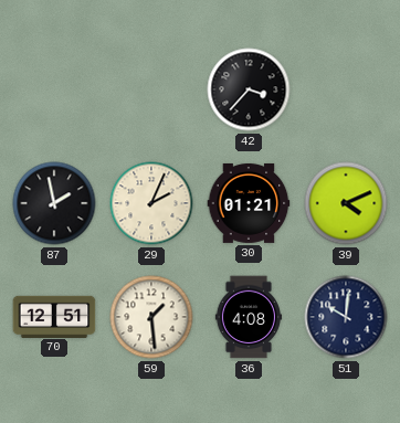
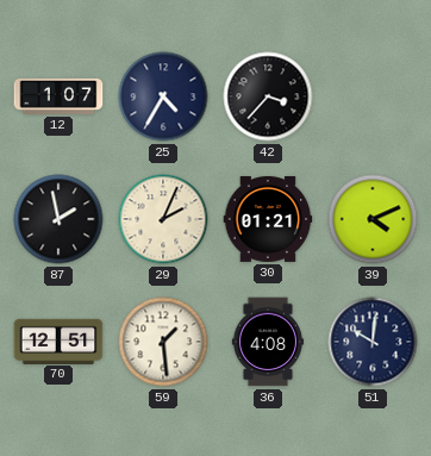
12: none -> 1:07 (58, 96)
25: none -> 4:35 (163, 96)
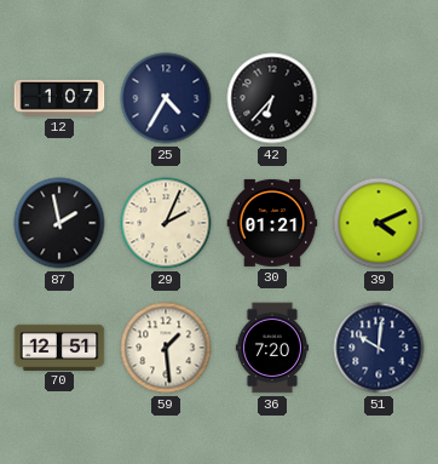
42: 3:37 -> 6:37 (272, 98)
36: 4:08 -> 7:20 (271, 348)
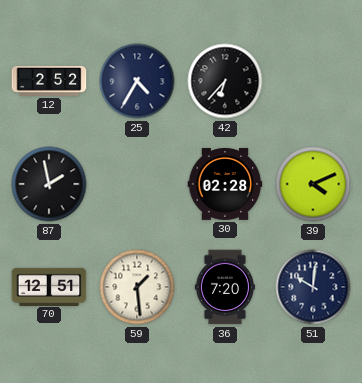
12: 1:07 -> 2:52 (49, 81)
29: 2:04 -> none (166, 223)
30: 01:21 -> 02:28 (225, 184)
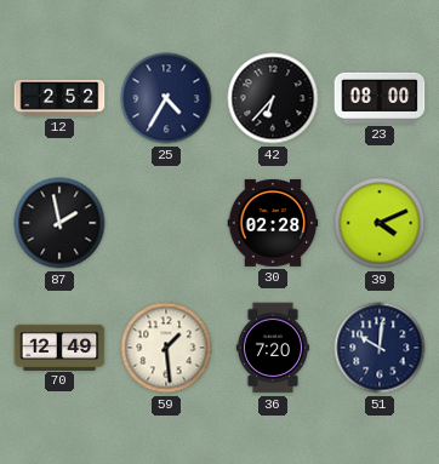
23: none -> 08:00 (380, 98)
70: 12:51 -> 12:49 (59, 346)
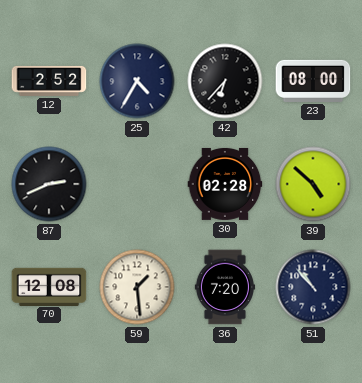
87: 1:58 -> 2:41 (49, 184)
39: 4:11 -> 4:52 (313, 184)
70: 12:49 -> 12:08 (49, 286)
51: 10:01 -> 10:53 (313, 287)
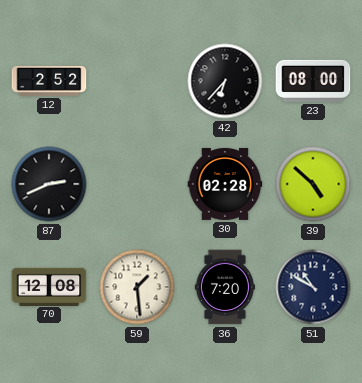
25: 4:35 -> none (137, 81)
51: 10:53 -> 10:50 (313, 287)
